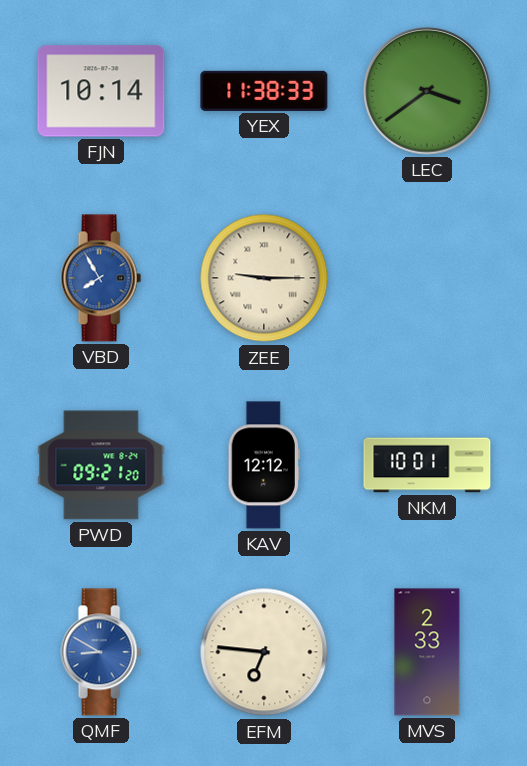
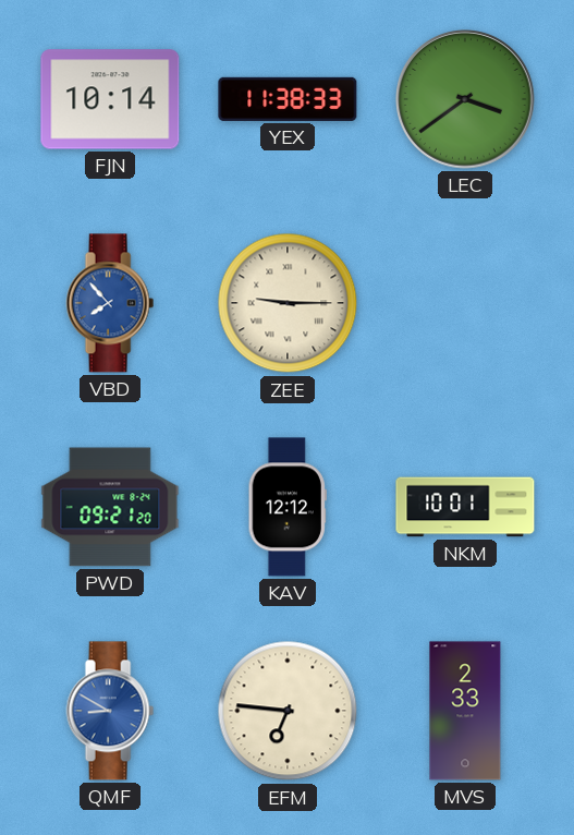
VBD: 7:55 -> 7:53 (110, 303)
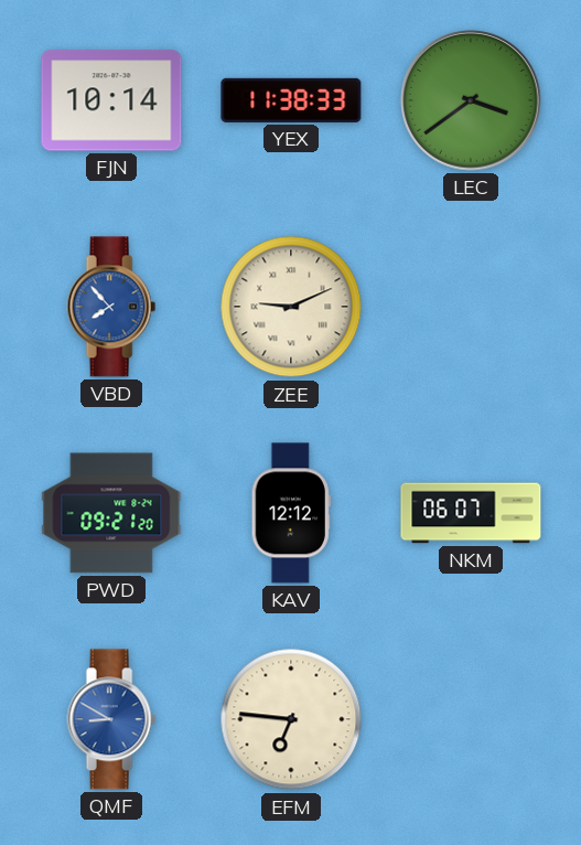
ZEE: 9:15 -> 9:11 (291, 307)
NKM: 10:01 -> 06:07 (471, 513)
MVS: 2:33 -> none (465, 711)
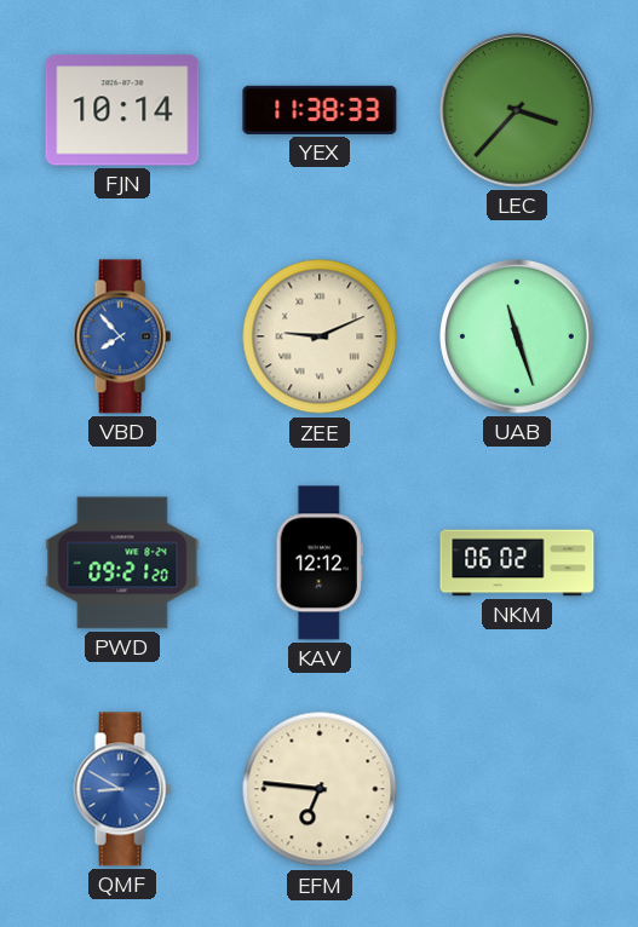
LEC: 3:39 -> 3:37 (518, 111)
UAB: none -> 11:27 (518, 338)
NKM: 06:07 -> 06:02 (517, 563)
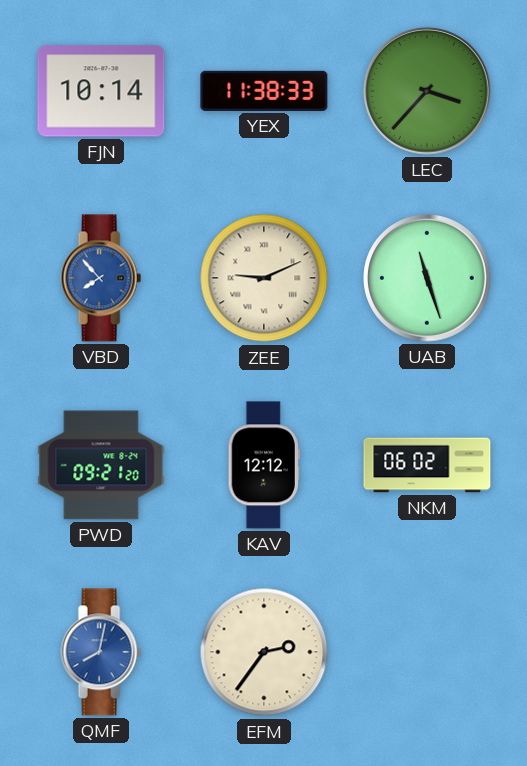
QMF: 8:50 -> 8:02 (101, 652)
EFM: 6:46 -> 2:36 (264, 652)
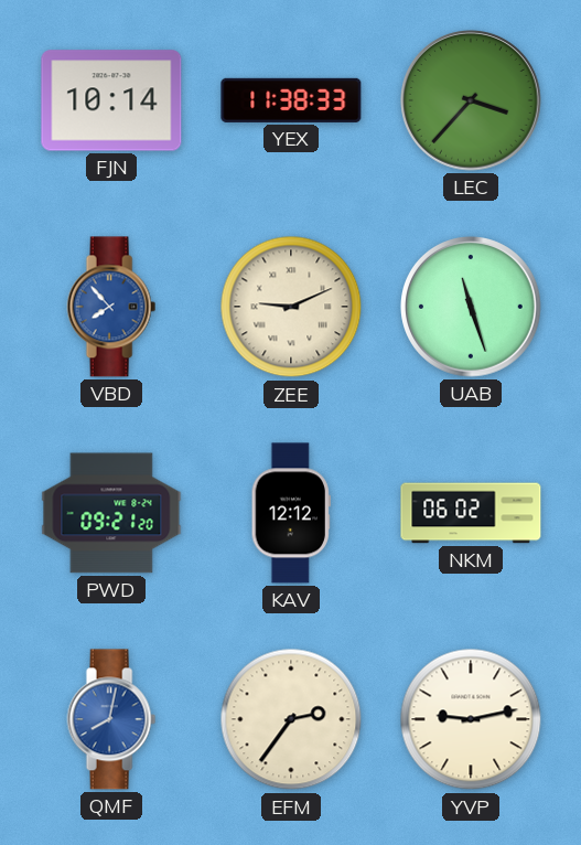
YVP: none -> 9:13 (471, 719)
